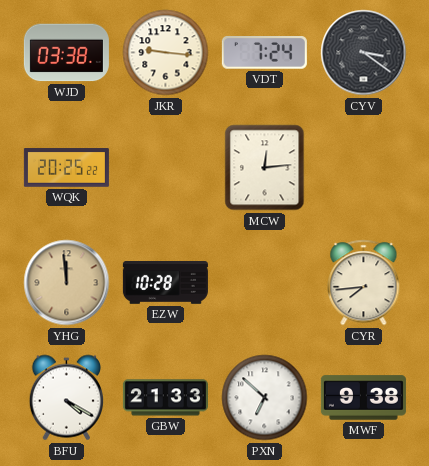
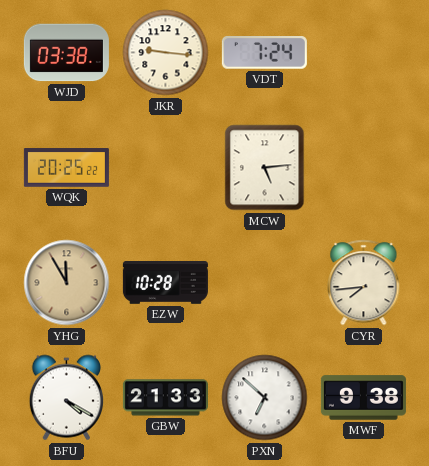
CYV: 3:21 -> none (364, 53)
MCW: 12:14 -> 5:14 (265, 168)
YHG: 11:59 -> 11:55 (67, 283)
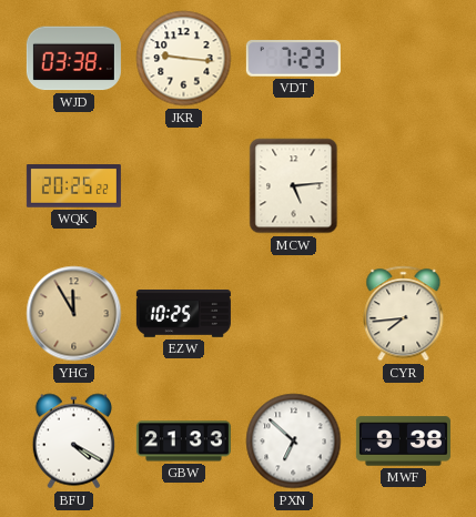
VDT: 7:24 -> 7:23 (293, 59)
EZW: 10:28 -> 10:25 (183, 314)
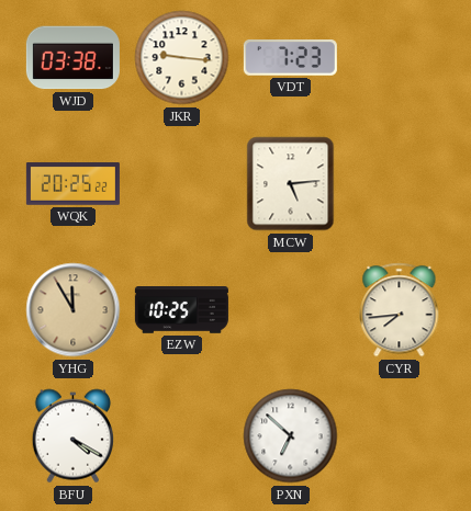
GBW: 21:33 -> none (183, 442)
MWF: 9:38 -> none (403, 442)
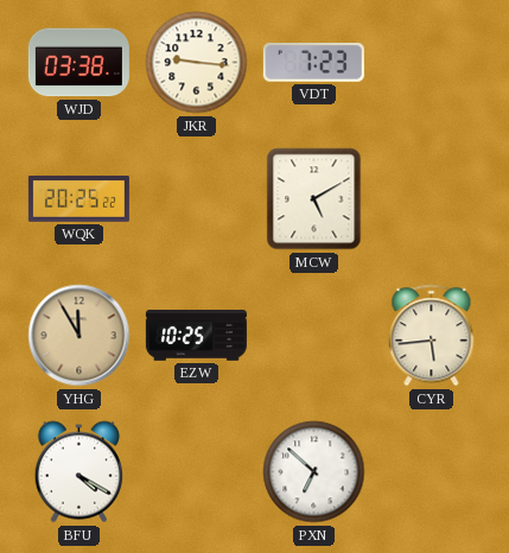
MCW: 5:14 -> 5:10 (314, 199)
CYR: 7:44 -> 5:44 (432, 336)
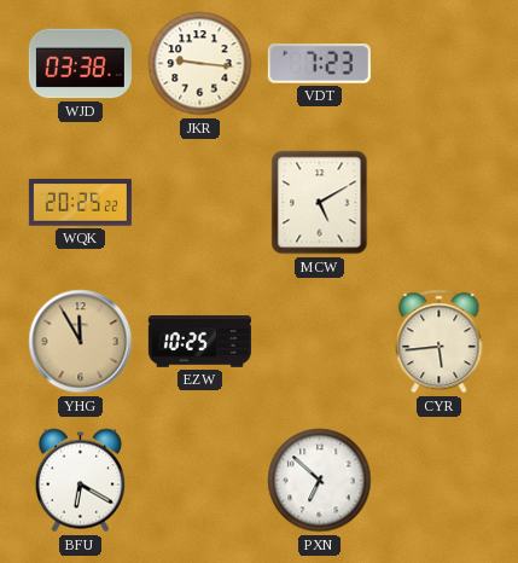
BFU: 4:20 -> 6:20 (80, 481)
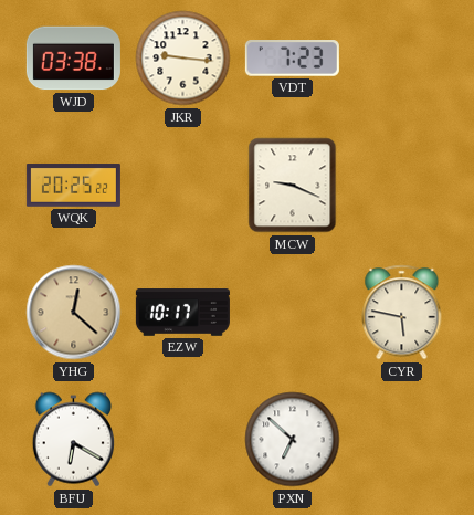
MCW: 5:10 -> 9:19 (293, 186)
YHG: 11:55 -> 12:22 (74, 313)
EZW: 10:25 -> 10:17 (182, 313)
CYR: 5:44 -> 5:47 (402, 313)
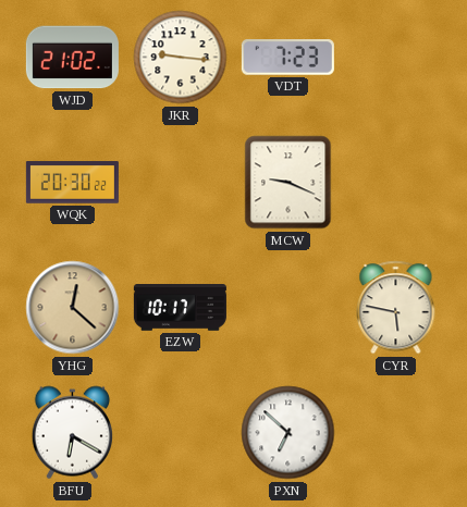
WJD: 03:38 -> 21:02 (72, 58)
WQK: 20:25 -> 20:30 (72, 183)
